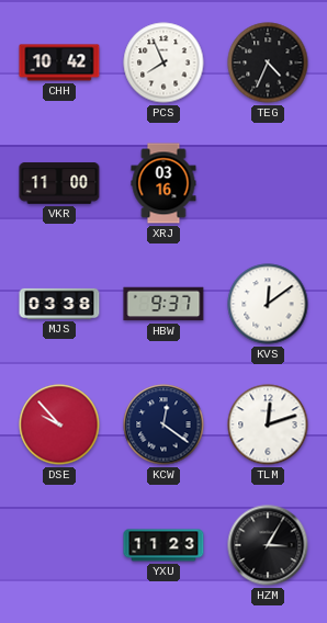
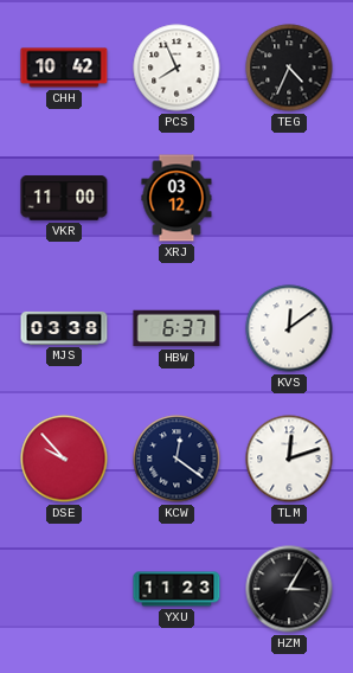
XRJ: 03:16 -> 03:12 (176, 198)
HBW: 9:37 -> 6:37 (176, 328)
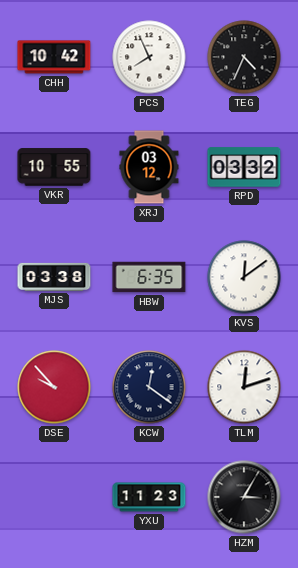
VKR: 11:00 -> 10:55 (54, 167)
RPD: none -> 03:32 (244, 167)
HBW: 6:37 -> 6:35 (149, 277)
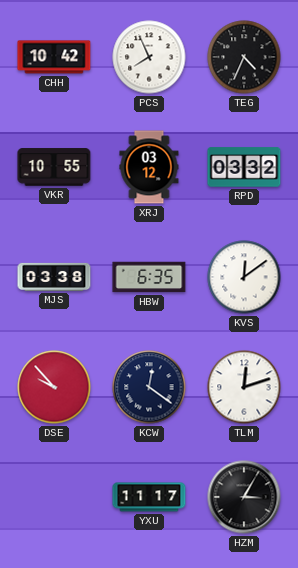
YXU: 11:23 -> 11:17 (149, 497)
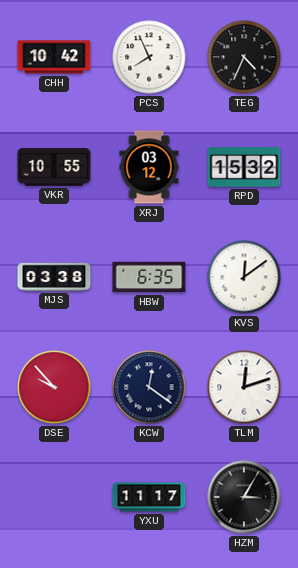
RPD: 03:32 -> 15:32 (244, 167)
